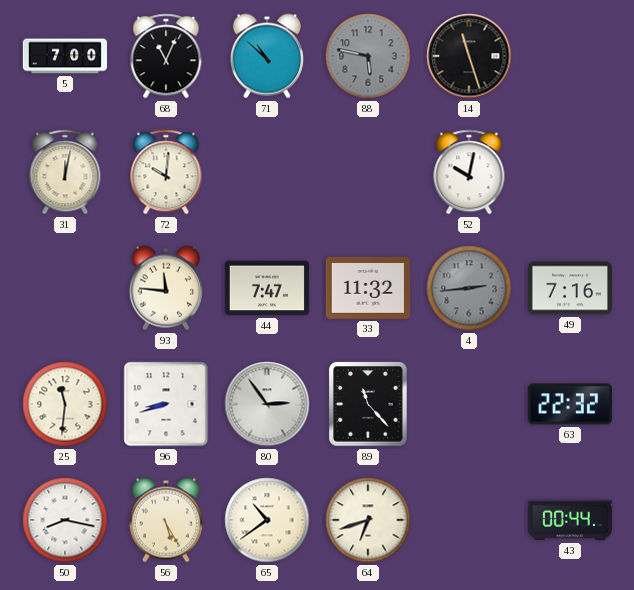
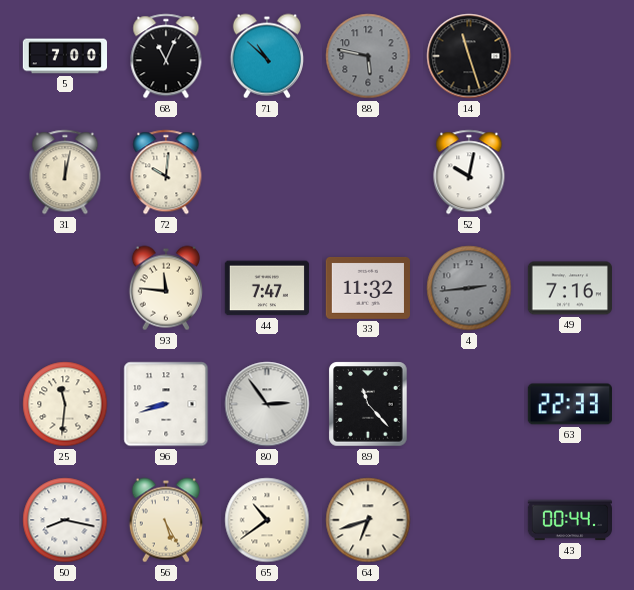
63: 22:32 -> 22:33 (570, 404)
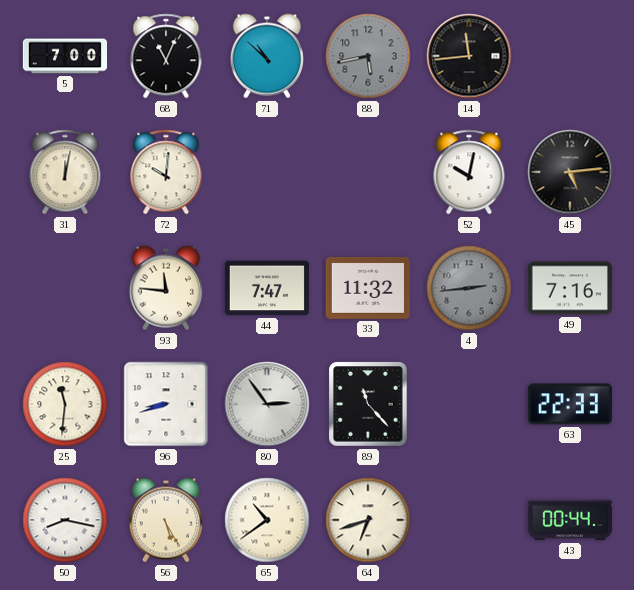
88: 5:47 -> 5:43 (368, 56)
14: 11:27 -> 11:44 (469, 56)
45: none -> 5:14 (570, 172)
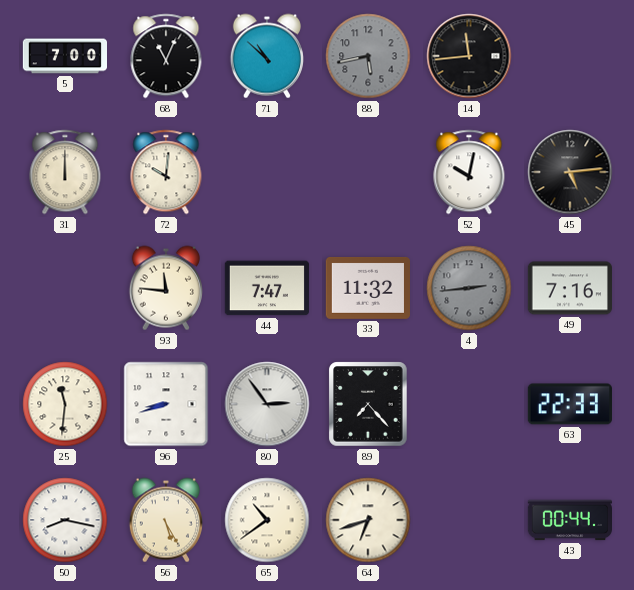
31: 12:02 -> 12:00 (65, 172)
89: 11:23 -> 7:23 (368, 404)
